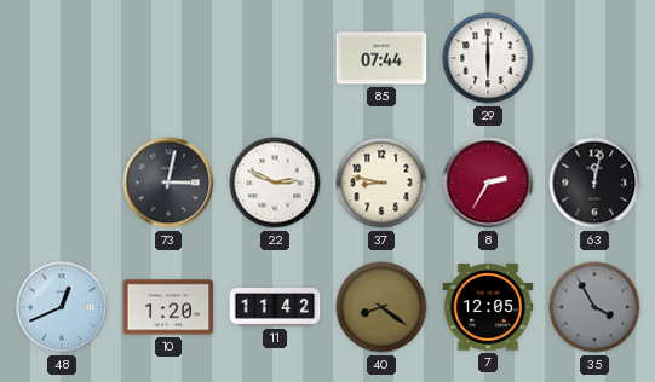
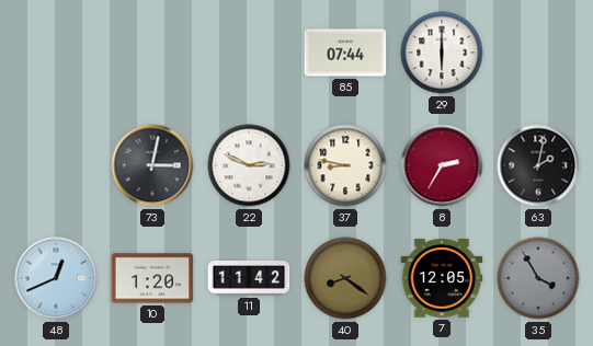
63: 12:02 -> 2:02 (538, 165)
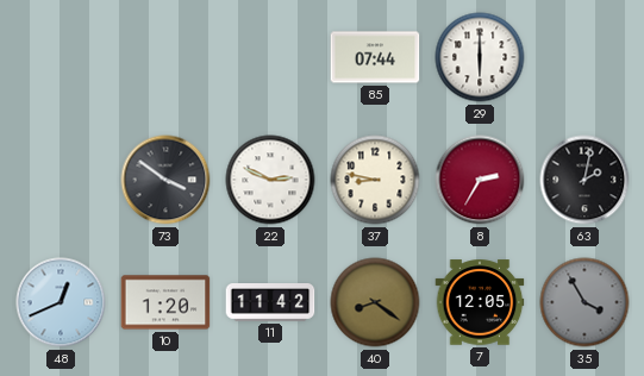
73: 3:02 -> 3:51 (165, 180)
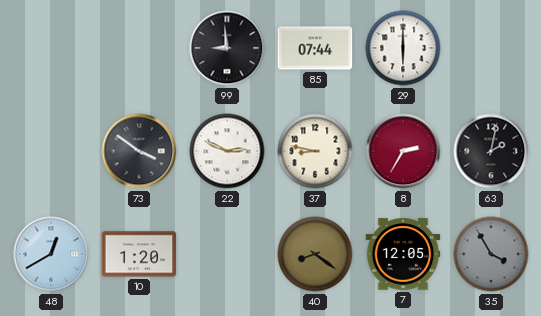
99: none -> 8:59 (227, 48)
48: 12:41 -> 12:40 (51, 254)
11: 11:42 -> none (270, 303)
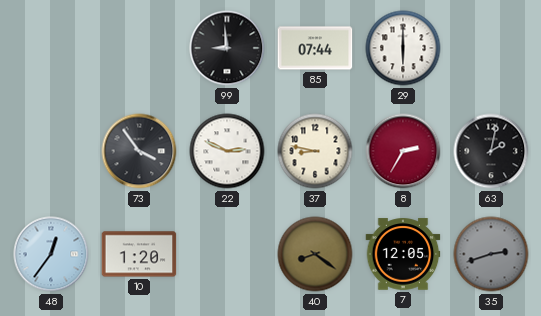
73: 3:51 -> 3:54 (139, 151)
48: 12:40 -> 12:36 (51, 254)
35: 3:55 -> 2:42 (491, 254)
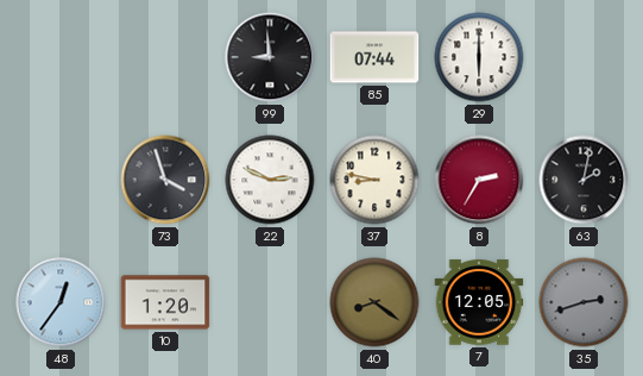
73: 3:54 -> 3:57 (165, 180)
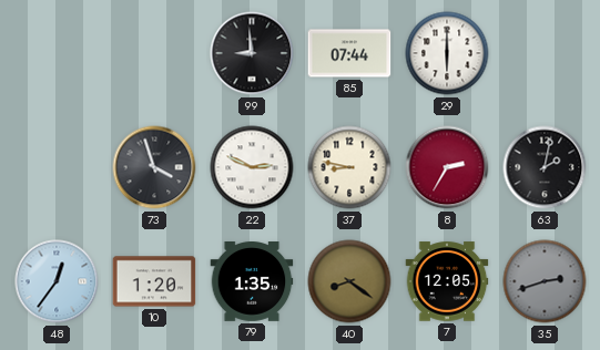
79: none -> 1:35 (252, 282)
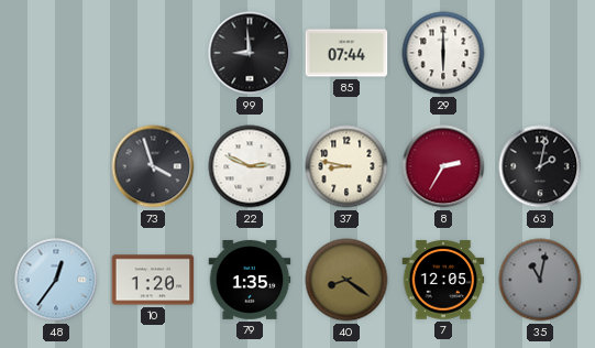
35: 2:42 -> 11:02 (540, 280)
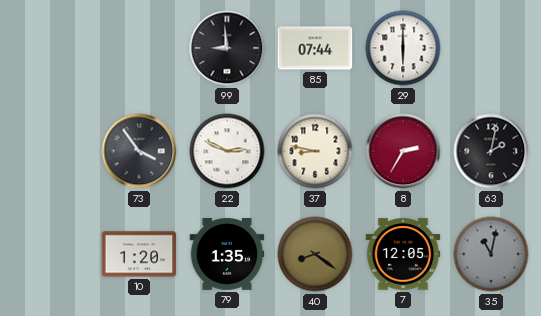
73: 3:57 -> 3:54 (139, 151)
48: 12:36 -> none (56, 280)
